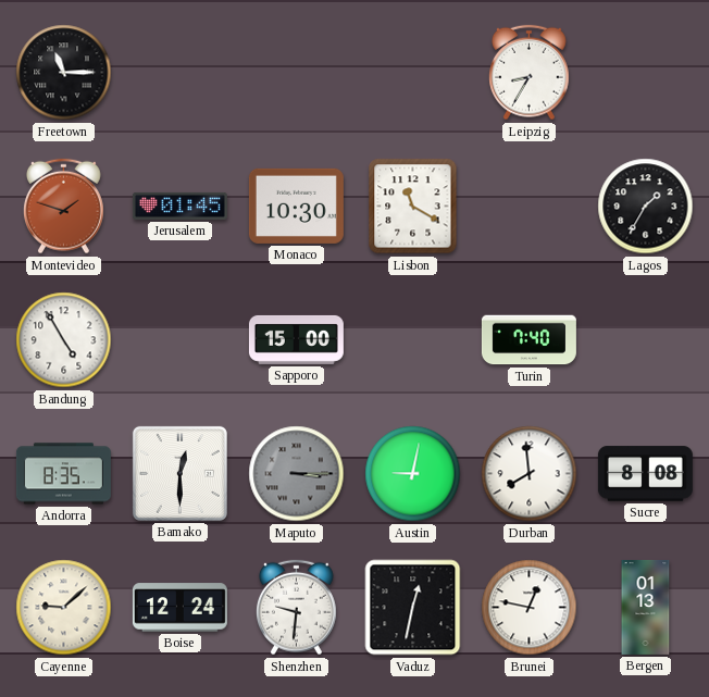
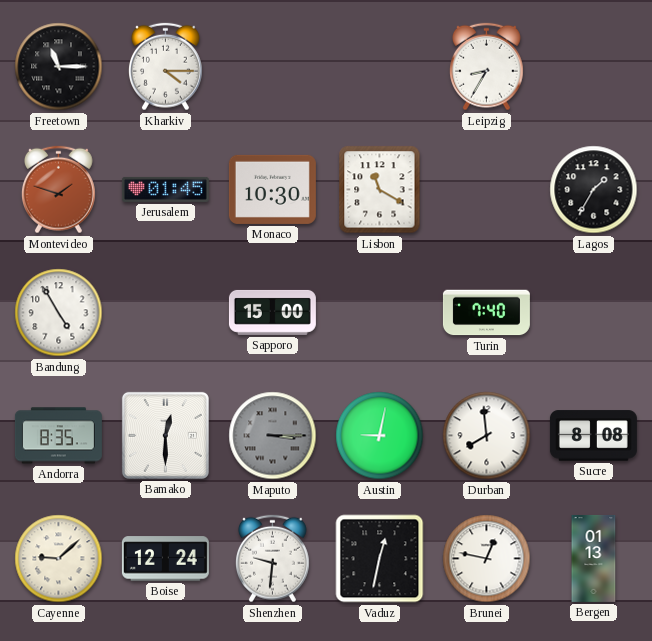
Kharkiv: none -> 4:15 (166, 67)
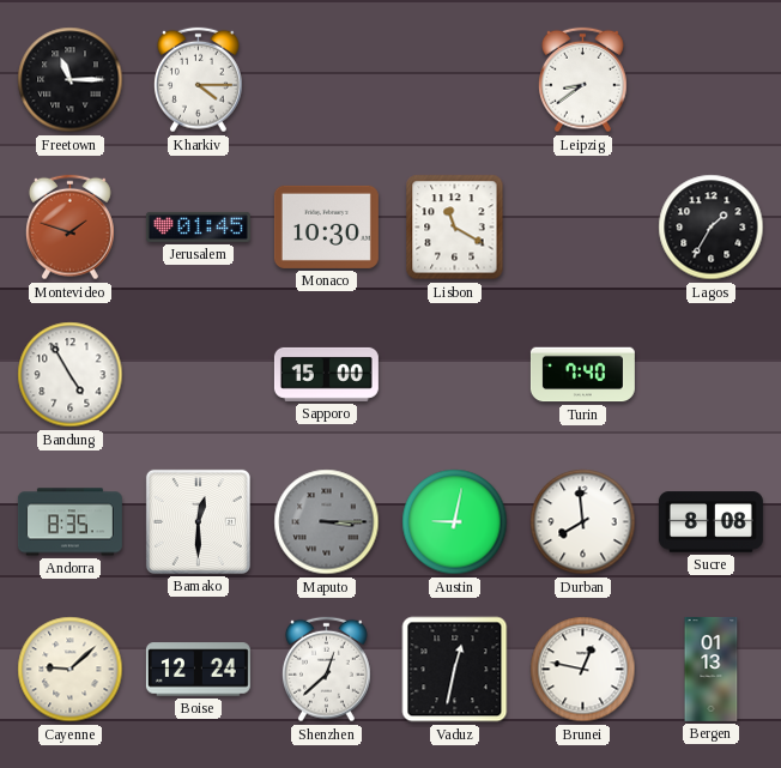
Leipzig: 8:35 -> 8:39 (583, 80)
Shenzhen: 9:31 -> 12:38 (327, 670)
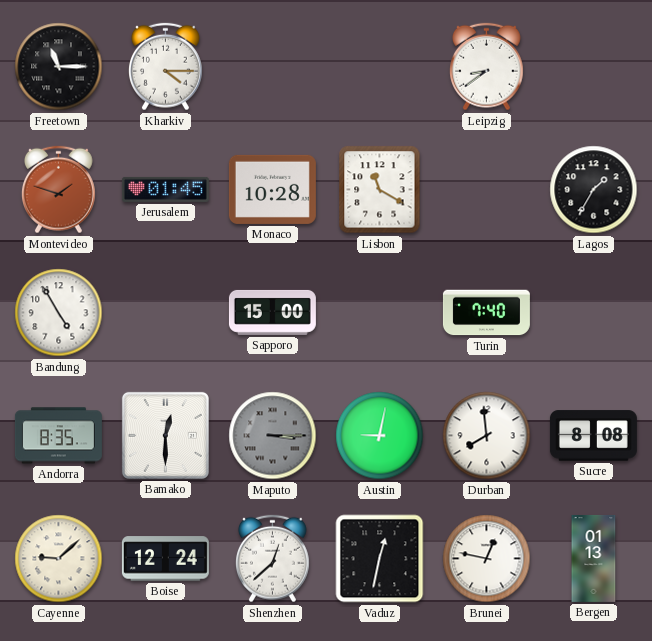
Monaco: 10:30 -> 10:28 (272, 189)
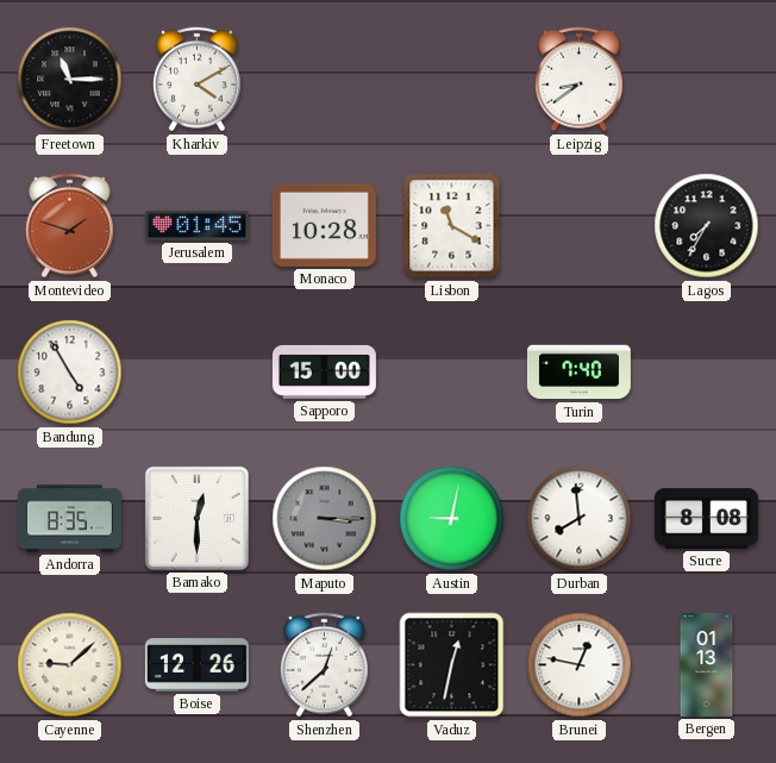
Kharkiv: 4:15 -> 4:10 (198, 80)
Lagos: 1:35 -> 7:35 (707, 226)
Boise: 12:24 -> 12:26 (196, 665)
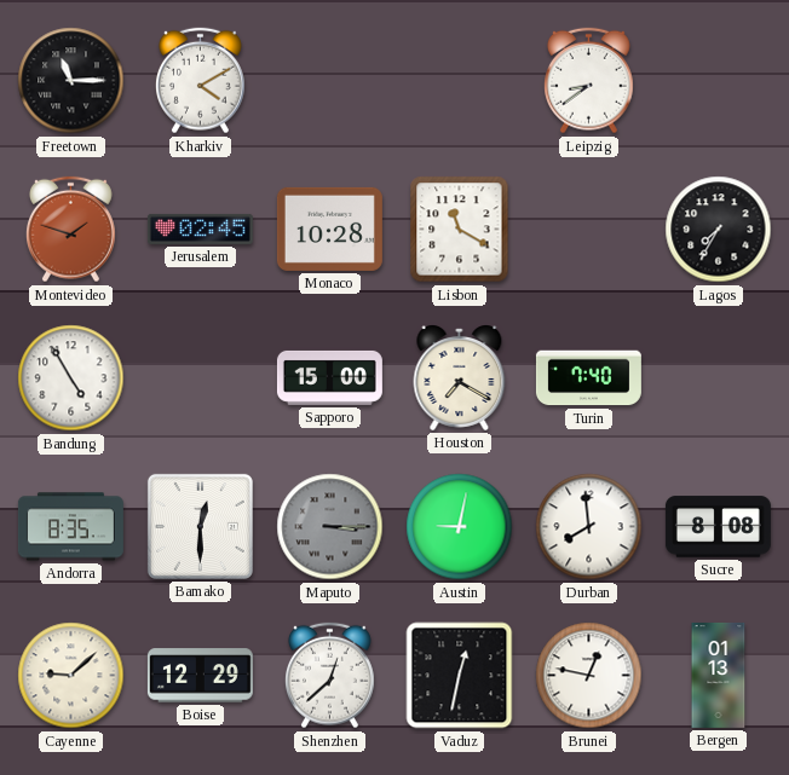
Jerusalem: 01:45 -> 02:45 (200, 229)
Houston: none -> 7:20 (460, 378)
Boise: 12:26 -> 12:29 (200, 676)
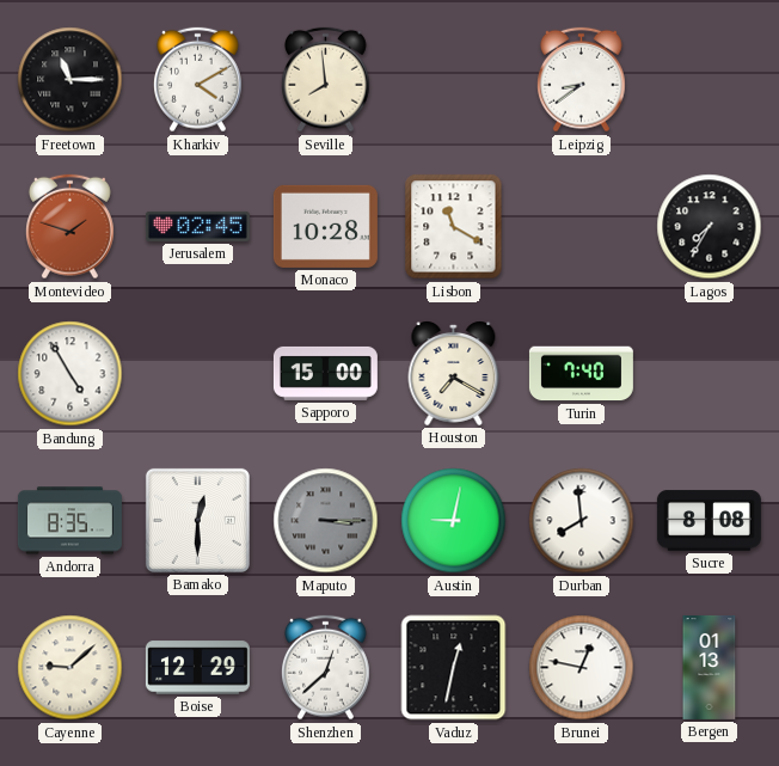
Seville: none -> 7:59 (326, 80)
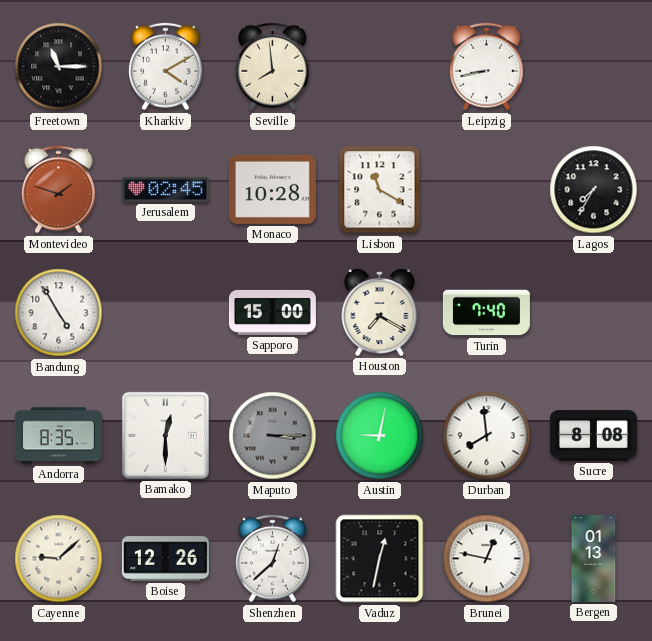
Leipzig: 8:39 -> 8:43 (487, 67)
Boise: 12:29 -> 12:26 (165, 559)
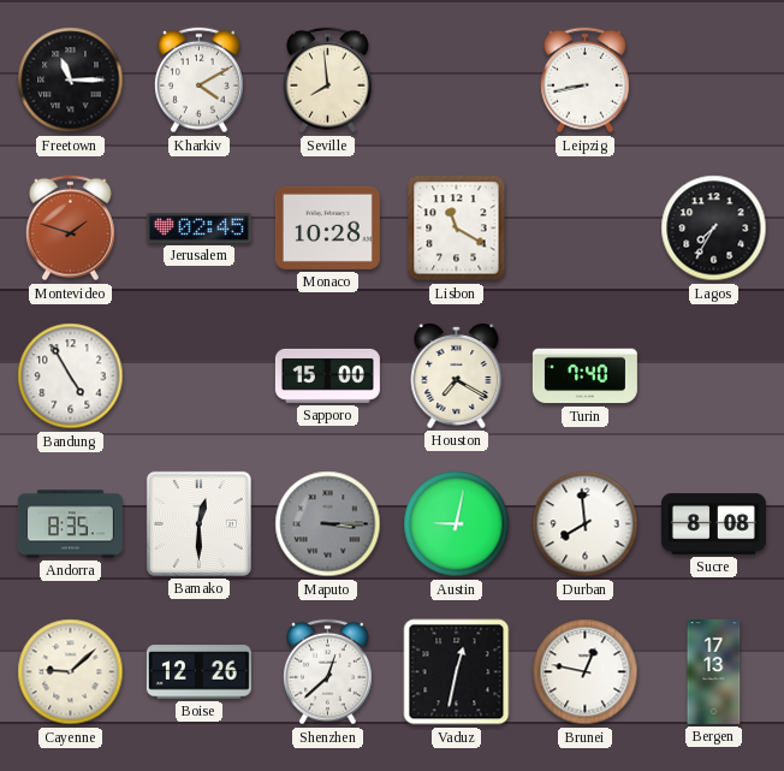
Bergen: 01:13 -> 17:13 (714, 671)
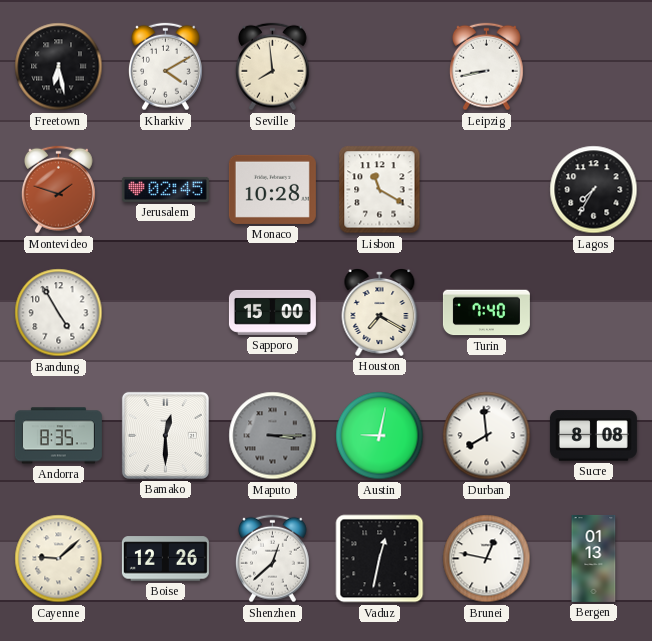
Freetown: 11:15 -> 6:28 (59, 67)
Bergen: 17:13 -> 01:13 (594, 558)
